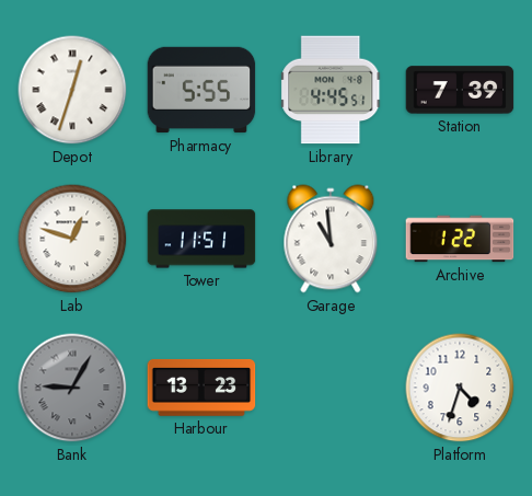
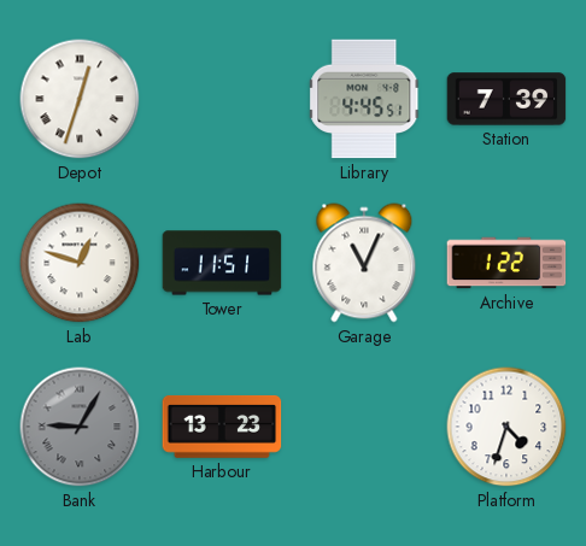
Pharmacy: 5:55 -> none (201, 90)
Garage: 10:59 -> 11:04 (364, 263)
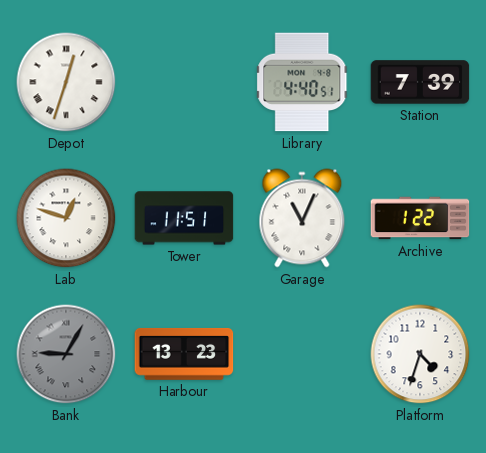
Library: 4:45 -> 4:40 (303, 82)
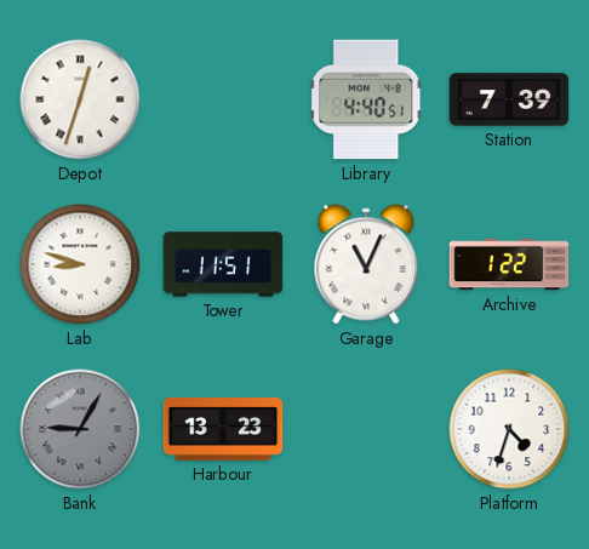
Lab: 12:48 -> 8:48 (80, 264)
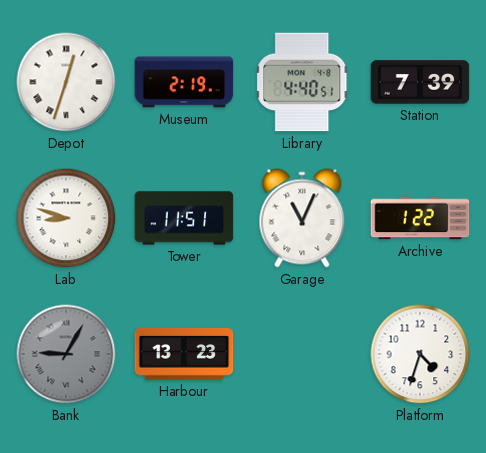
Museum: none -> 2:19 (184, 82)
